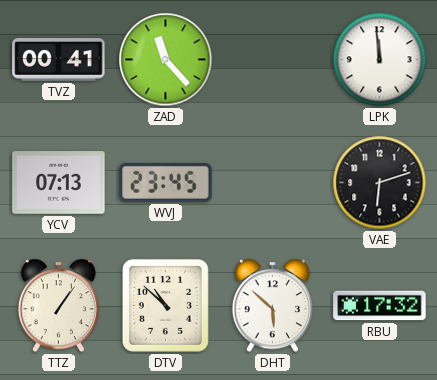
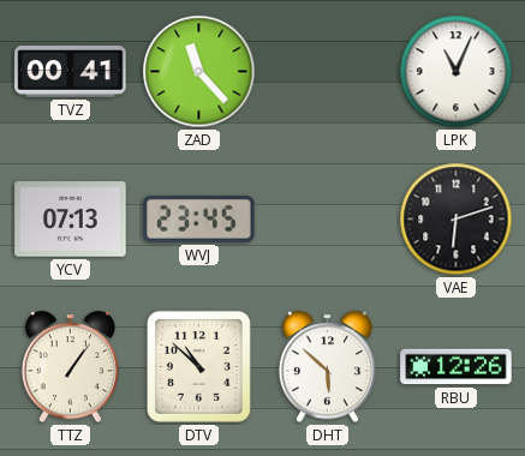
LPK: 11:59 -> 11:04 (457, 72)
RBU: 17:32 -> 12:26 (457, 367)
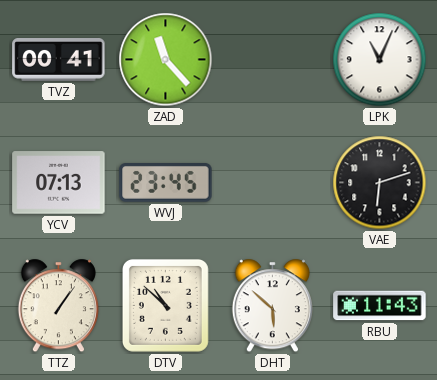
RBU: 12:26 -> 11:43 (380, 306)
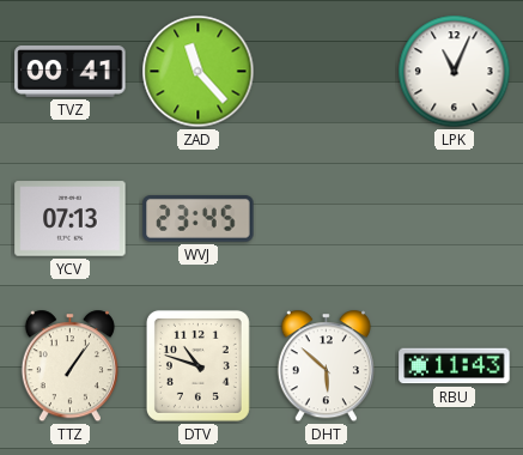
VAE: 6:12 -> none (380, 183)
DTV: 10:52 -> 10:48 (197, 365)
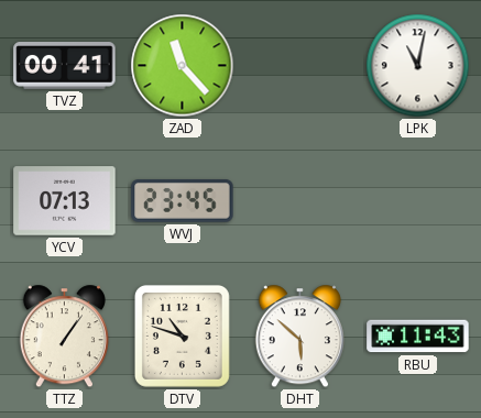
LPK: 11:04 -> 11:02 (418, 66)
